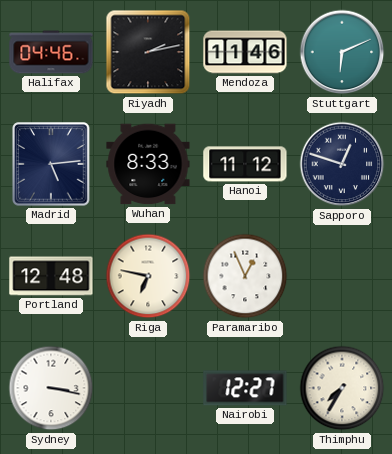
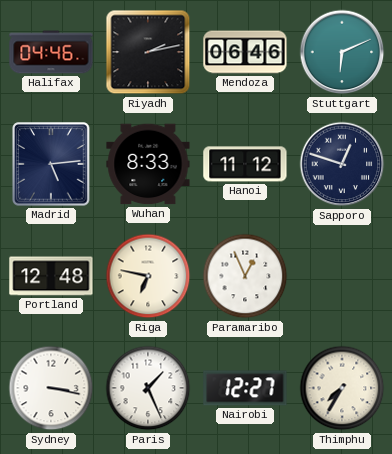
Mendoza: 11:46 -> 06:46 (245, 52)
Paris: none -> 1:26 (148, 388)
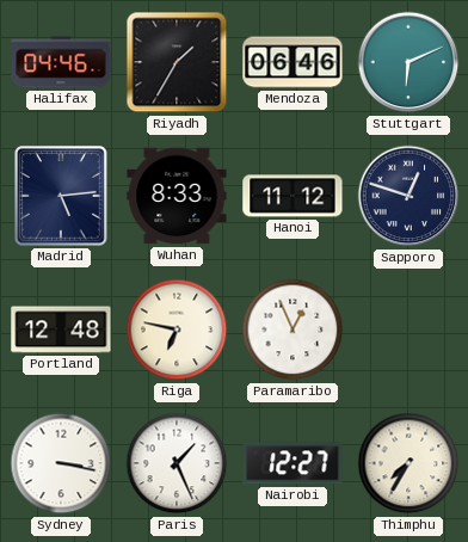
Riyadh: 2:13 -> 1:35 (177, 62)
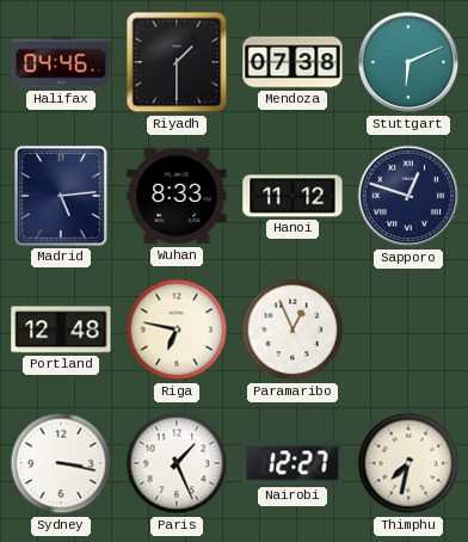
Riyadh: 1:35 -> 1:30 (177, 62)
Mendoza: 06:46 -> 07:38 (292, 62)
Thimphu: 7:35 -> 7:32 (408, 463)
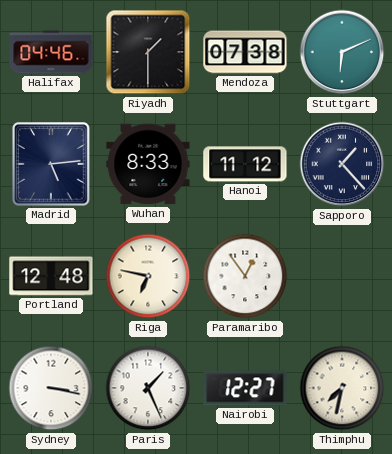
Sapporo: 12:48 -> 1:23 (342, 164)
Paramaribo: 12:56 -> 12:54 (245, 276)
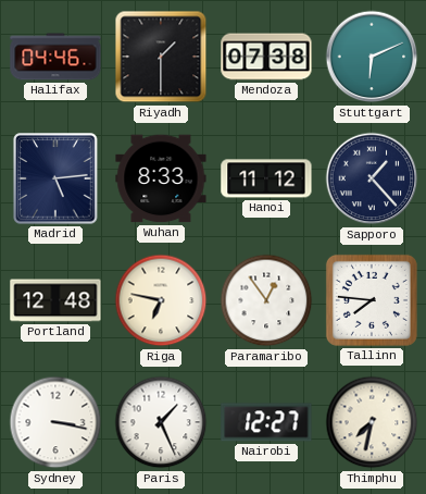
Tallinn: none -> 7:46 (372, 300)
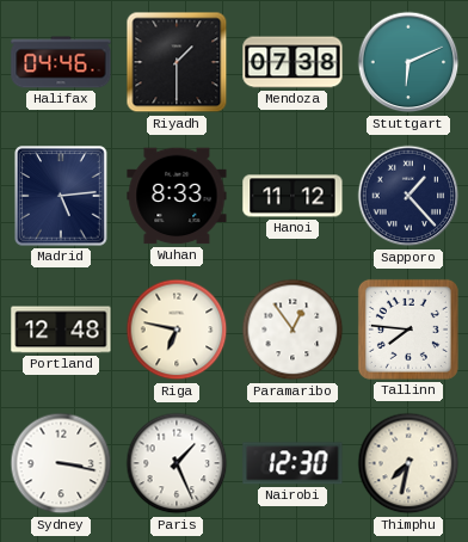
Nairobi: 12:27 -> 12:30 (292, 463)
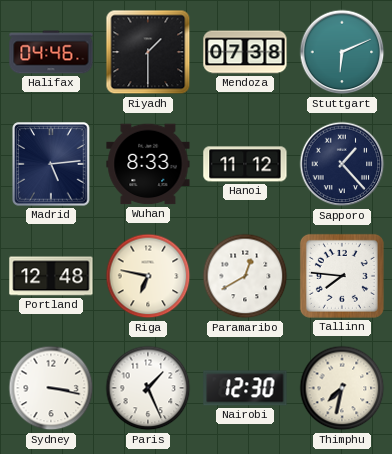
Paramaribo: 12:54 -> 12:40 (245, 276)
